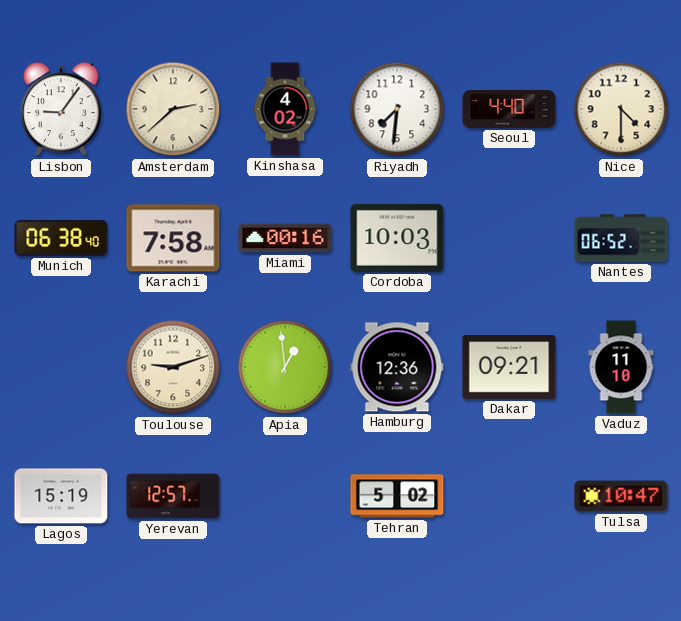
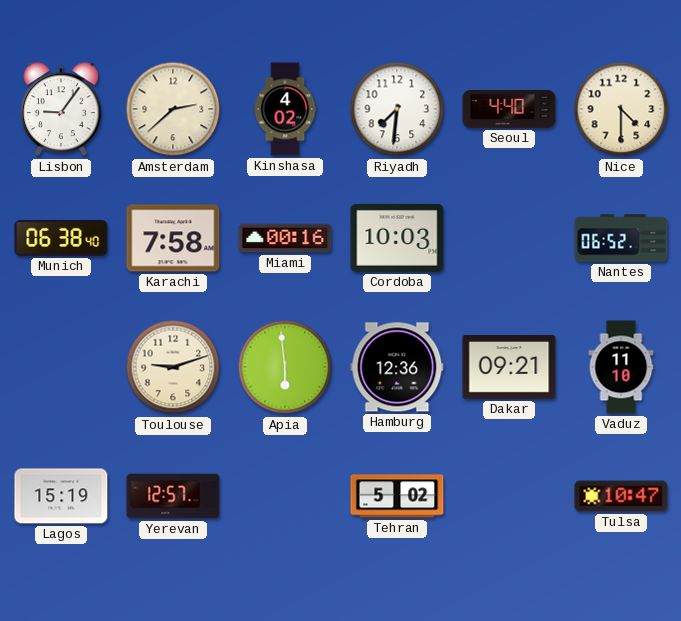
Apia: 12:59 -> 5:59 (285, 367)
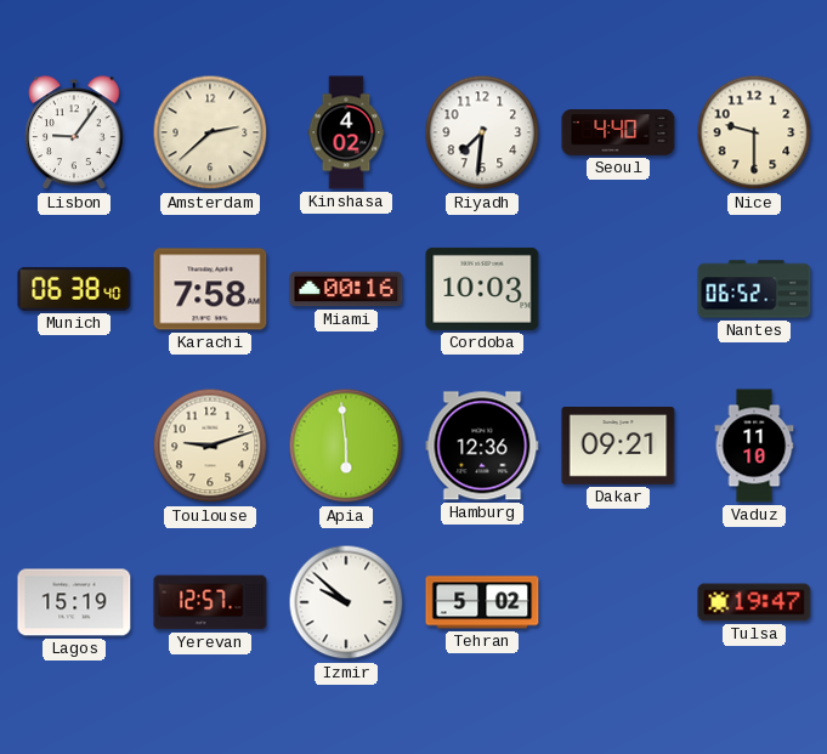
Nice: 4:30 -> 9:30 (754, 132)
Izmir: none -> 9:52 (346, 602)
Tulsa: 10:47 -> 19:47 (754, 602)
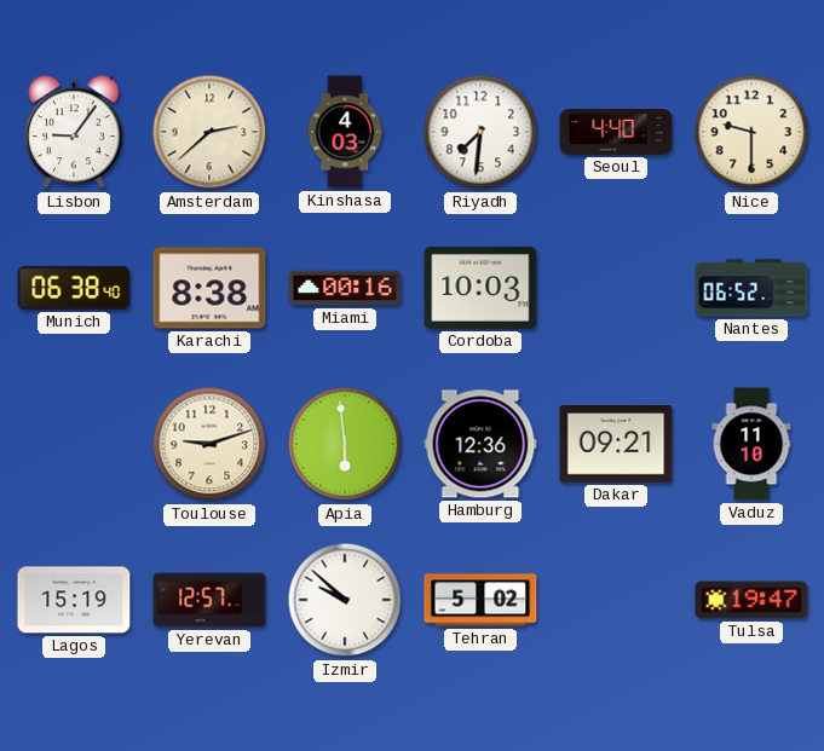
Kinshasa: 4:02 -> 4:03 (345, 132)
Karachi: 7:58 -> 8:38 (209, 288)
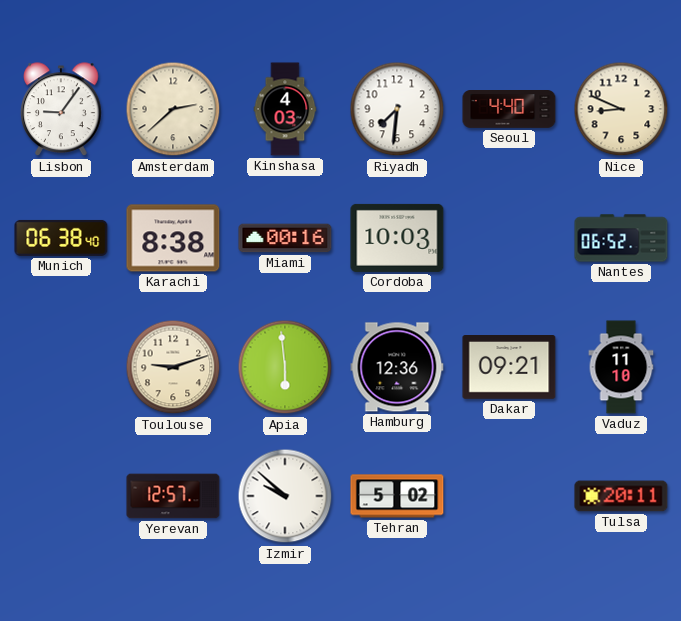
Nice: 9:30 -> 8:49 (621, 109)
Lagos: 15:19 -> none (74, 600)
Tulsa: 19:47 -> 20:11 (621, 496)
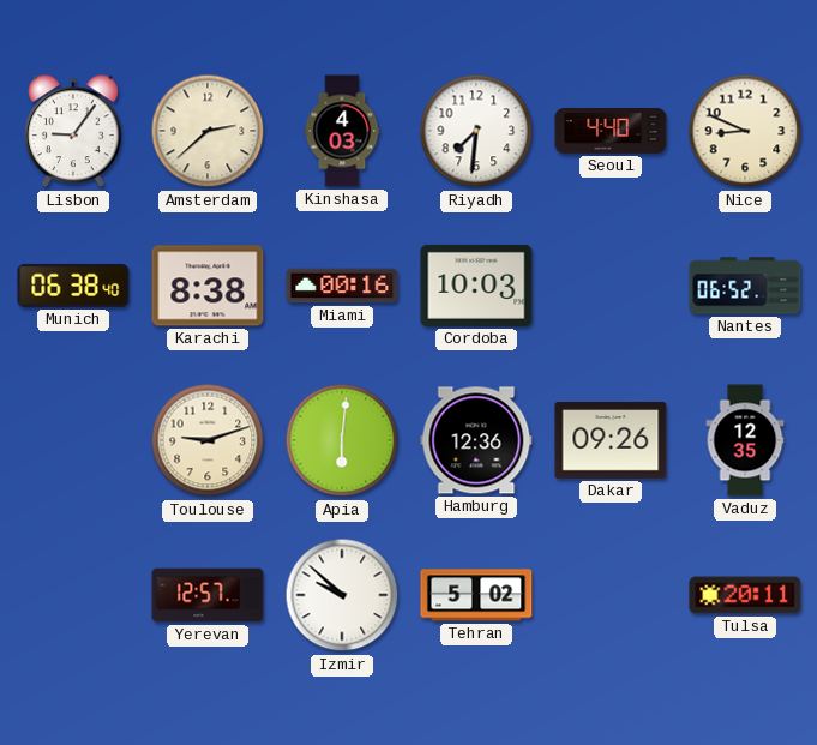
Apia: 5:59 -> 6:01 (342, 440)
Dakar: 09:21 -> 09:26 (611, 441)
Vaduz: 11:10 -> 12:35 (745, 440)
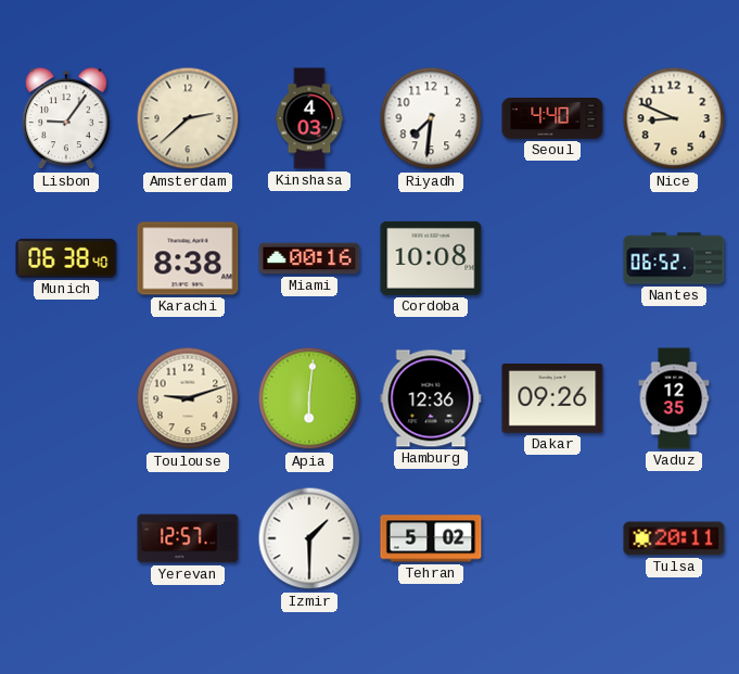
Cordoba: 10:03 -> 10:08 (431, 258)
Izmir: 9:52 -> 1:30 (309, 538)
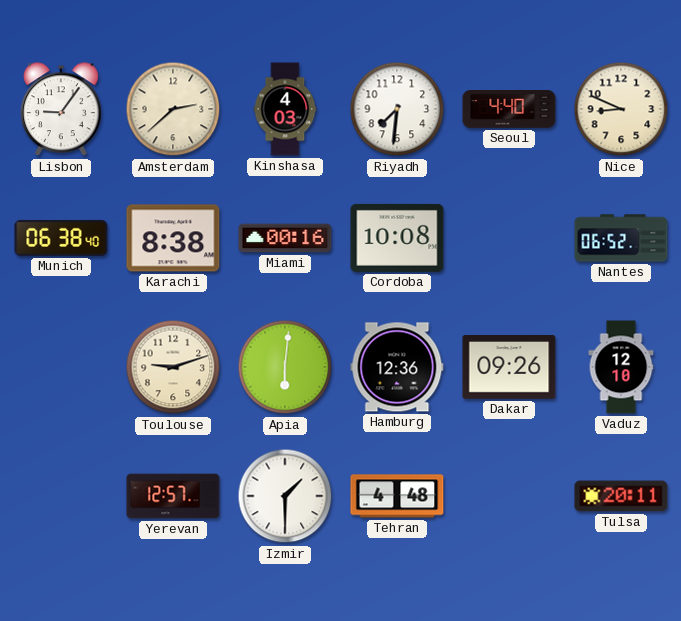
Vaduz: 12:35 -> 12:10 (621, 367)
Tehran: 5:02 -> 4:48 (397, 496)
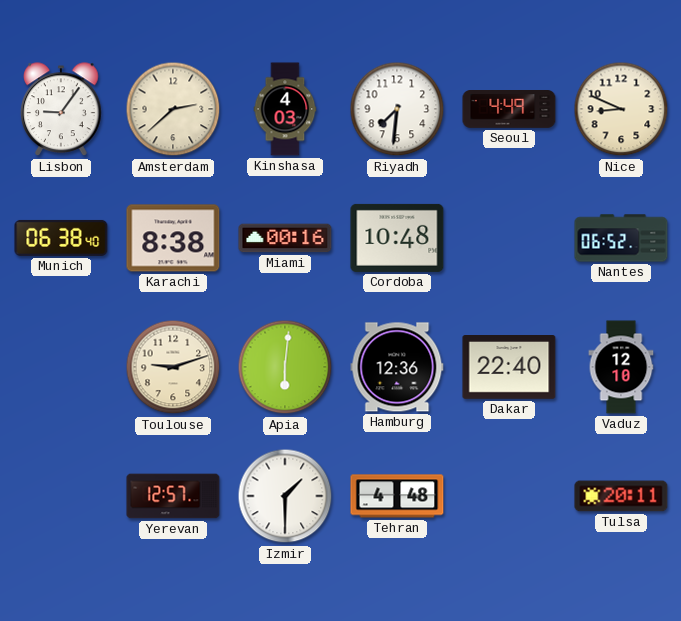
Seoul: 4:40 -> 4:49 (509, 110)
Cordoba: 10:08 -> 10:48 (397, 238)
Dakar: 09:26 -> 22:40 (509, 368)
